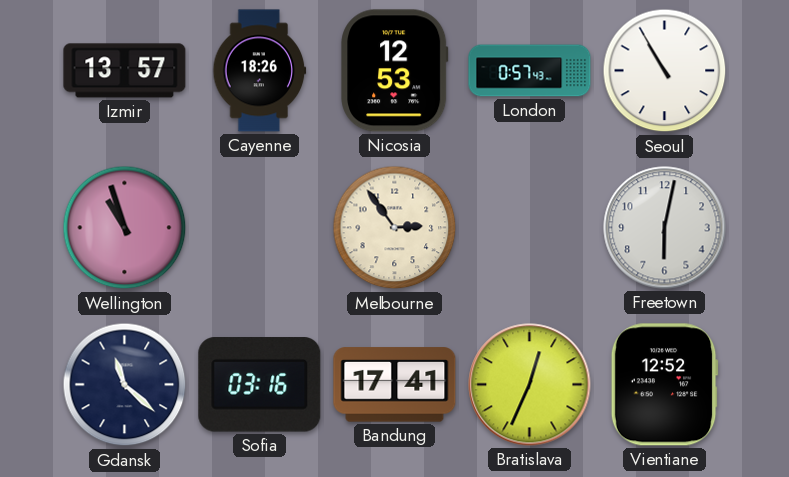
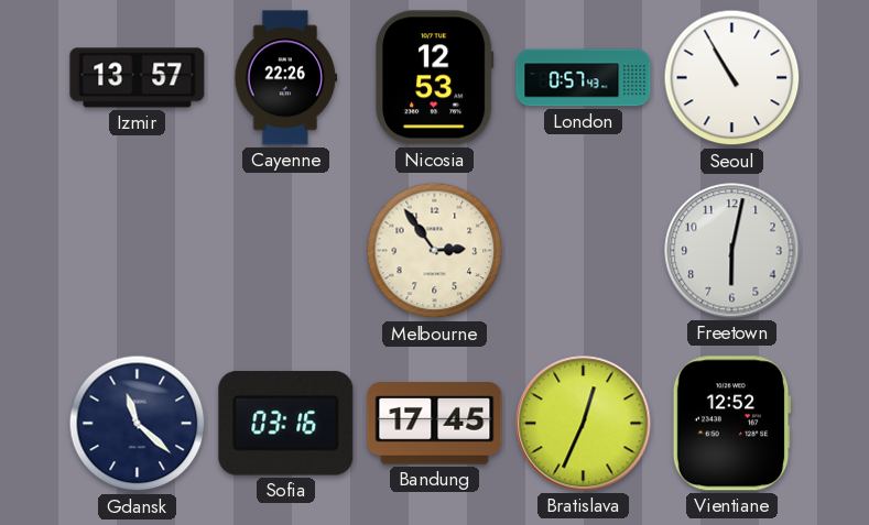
Cayenne: 18:26 -> 22:26 (286, 78)
Wellington: 10:57 -> none (125, 228)
Bandung: 17:41 -> 17:45 (435, 424)
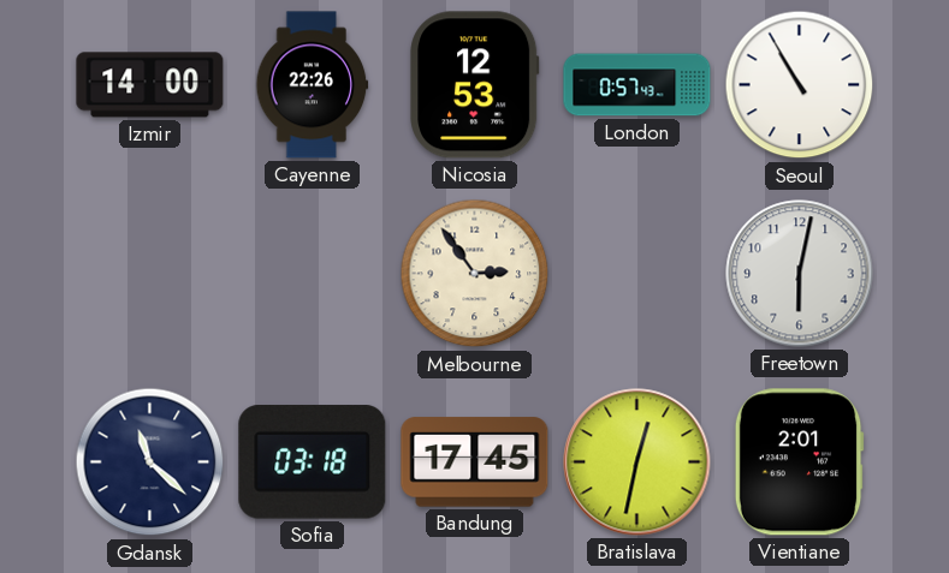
Izmir: 13:57 -> 14:00 (150, 85)
Sofia: 03:16 -> 03:18 (313, 462)
Bratislava: 12:34 -> 12:32 (637, 462)
Vientiane: 12:52 -> 2:01 (799, 462)
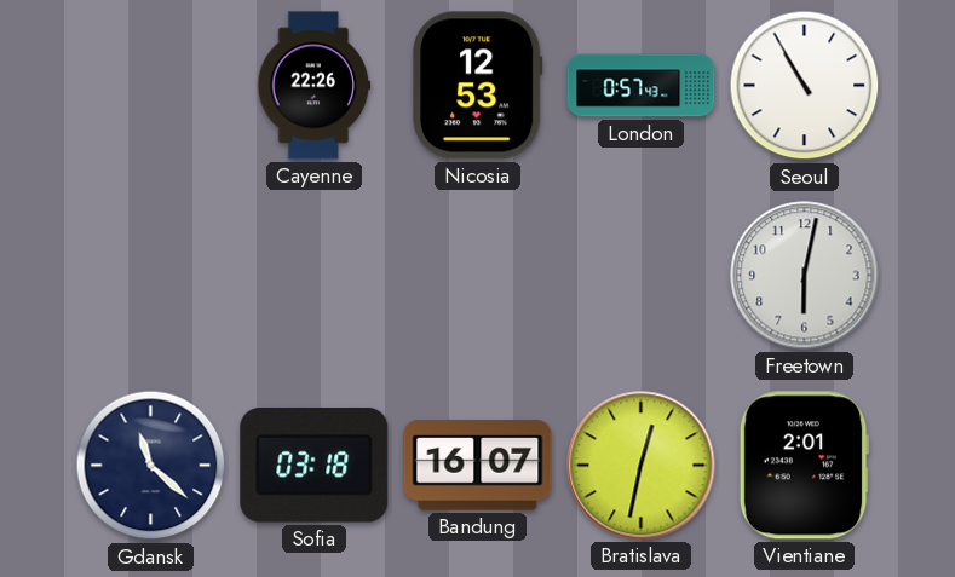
Izmir: 14:00 -> none (150, 85)
Melbourne: 2:54 -> none (475, 274)
Bandung: 17:45 -> 16:07 (478, 466)
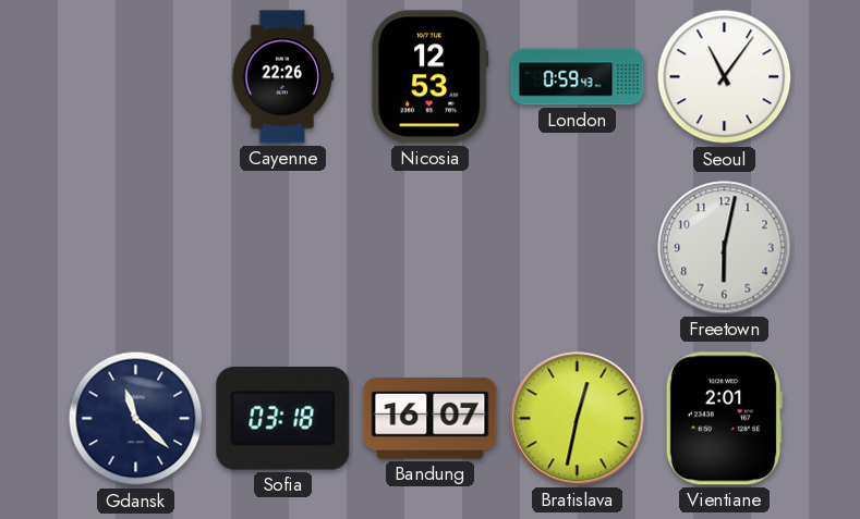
London: 0:57 -> 0:59 (578, 77)
Seoul: 10:55 -> 11:06 (725, 77)
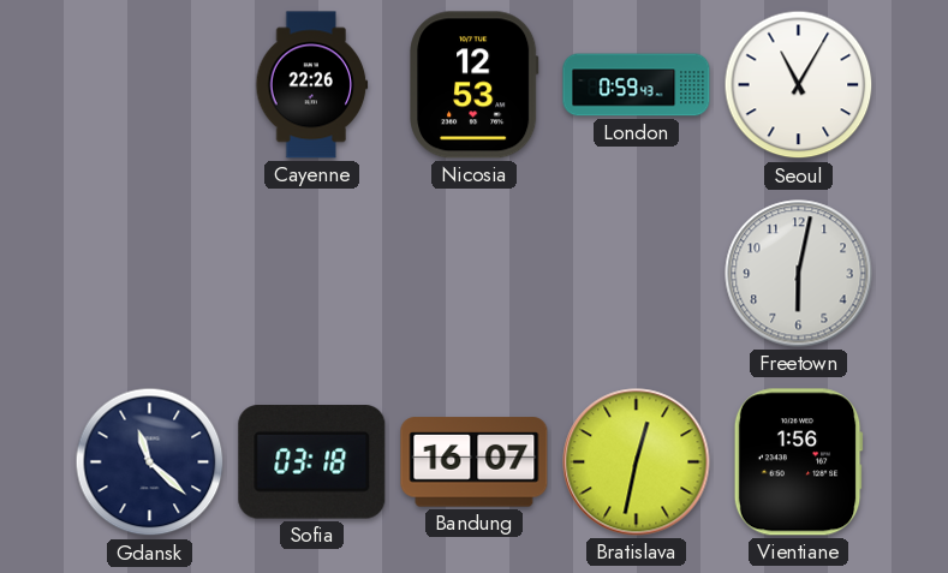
Seoul: 11:06 -> 11:05 (799, 85)
Vientiane: 2:01 -> 1:56 (798, 462)
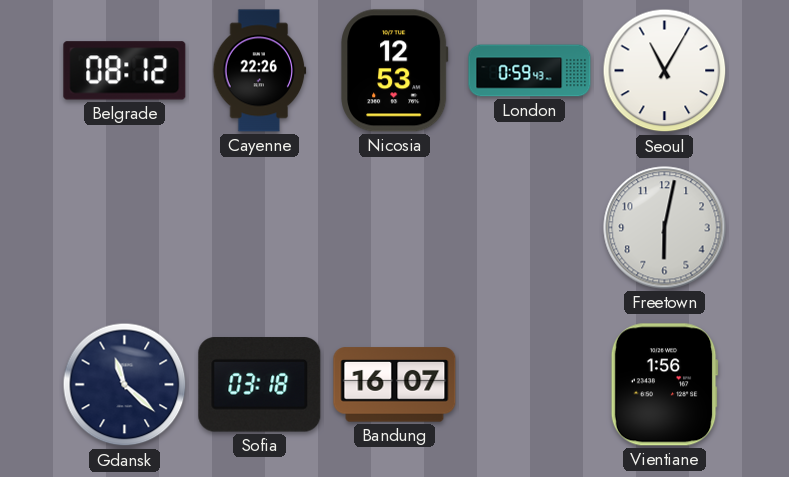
Belgrade: none -> 08:12 (125, 71)
Bratislava: 12:32 -> none (637, 462)
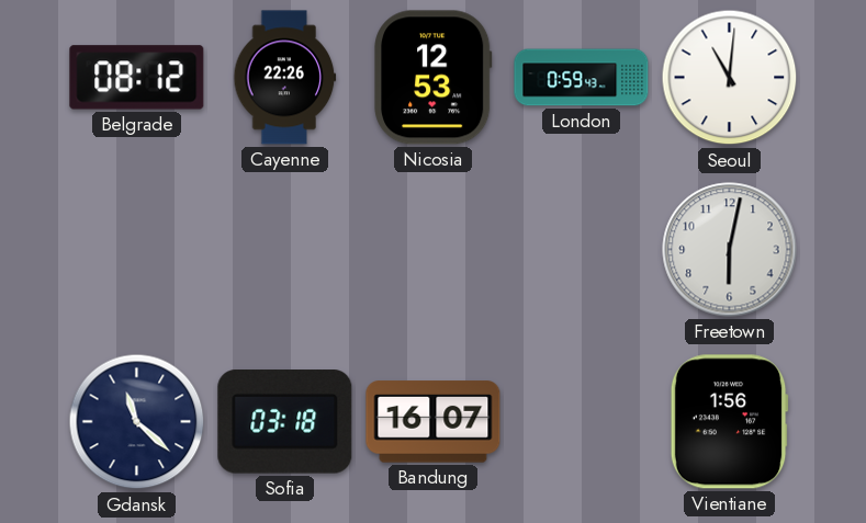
Seoul: 11:05 -> 11:01 (730, 78)
